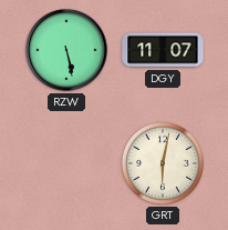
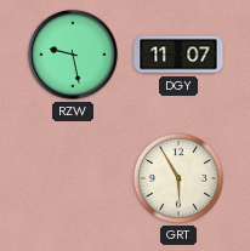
RZW: 5:28 -> 9:28 (73, 55)
GRT: 6:02 -> 5:55 (178, 178)
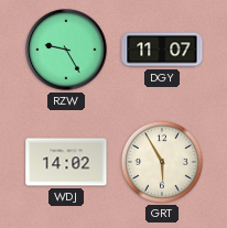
RZW: 9:28 -> 9:25 (66, 50)
WDJ: none -> 14:02 (66, 162)
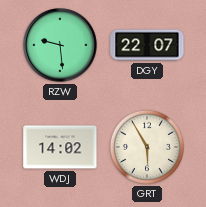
RZW: 9:25 -> 9:29 (60, 45)
DGY: 11:07 -> 22:07 (147, 45)
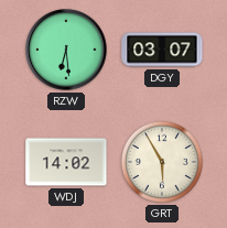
RZW: 9:29 -> 6:29 (66, 50)
DGY: 22:07 -> 03:07 (162, 50)
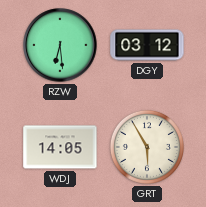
DGY: 03:07 -> 03:12 (147, 45)
WDJ: 14:02 -> 14:05 (60, 147)
